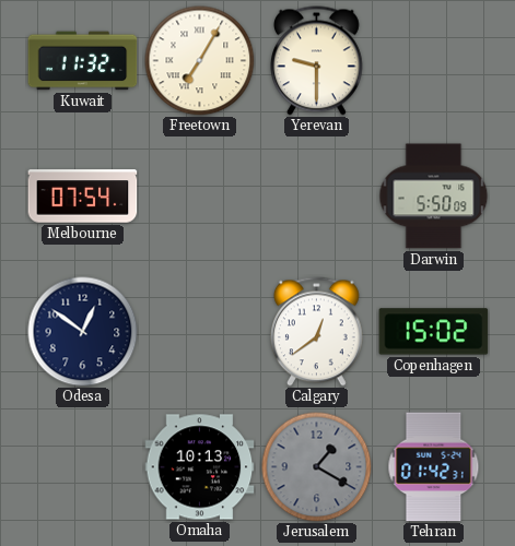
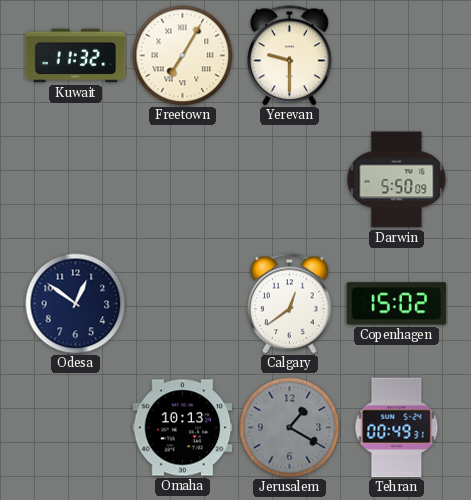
Melbourne: 07:54 -> none (83, 197)
Tehran: 01:42 -> 00:49 (397, 428)
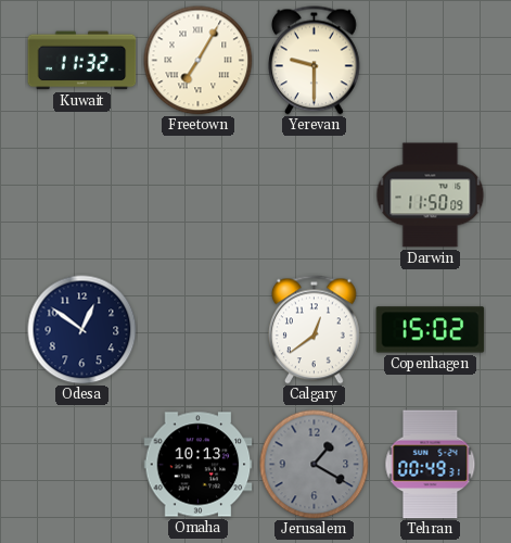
Darwin: 5:50 -> 11:50 (431, 195)
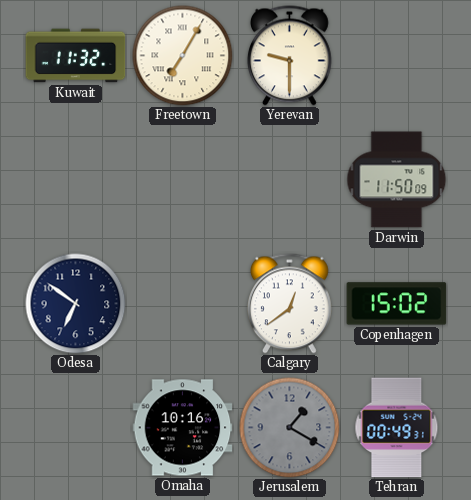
Odesa: 12:51 -> 6:51 (76, 304)
Omaha: 10:13 -> 10:16 (183, 428)
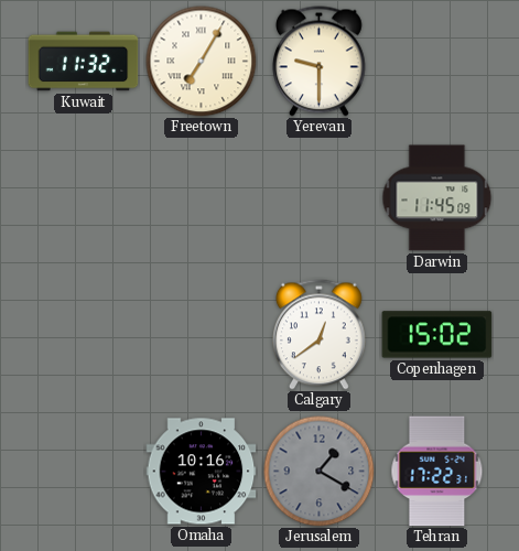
Darwin: 11:50 -> 11:45 (437, 198)
Odesa: 6:51 -> none (76, 304)
Tehran: 00:49 -> 17:22 (437, 472)
